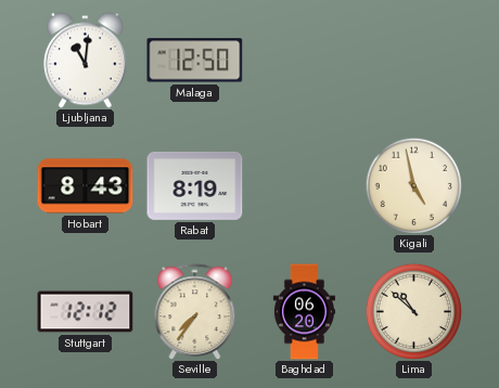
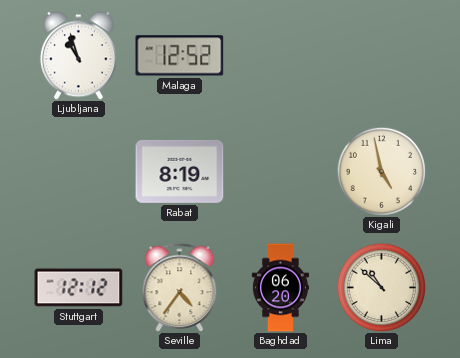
Ljubljana: 11:01 -> 10:57 (78, 56)
Malaga: 12:50 -> 12:52 (180, 56)
Hobart: 8:43 -> none (86, 186)
Seville: 7:36 -> 4:36 (180, 288)
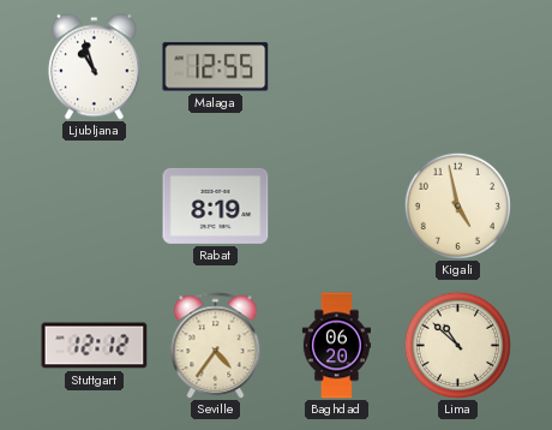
Malaga: 12:52 -> 12:55 (216, 67)
